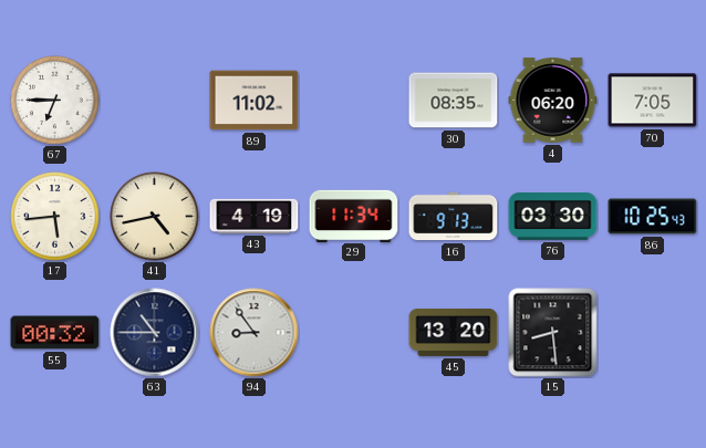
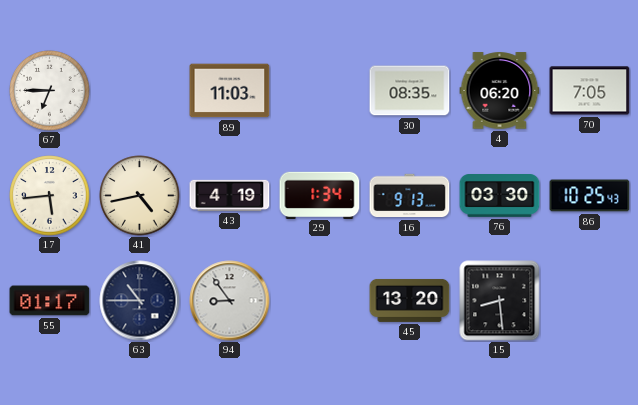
89: 11:02 -> 11:03 (230, 91)
29: 11:34 -> 1:34 (320, 195)
55: 00:32 -> 01:17 (50, 301)
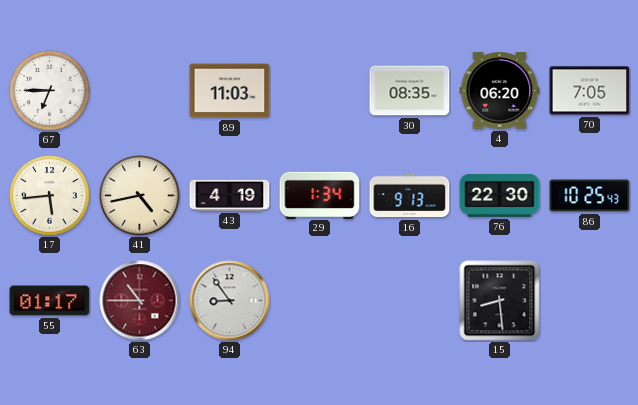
76: 03:30 -> 22:30 (500, 196)
63 dial: navy -> burgundy (140, 301)
45: 13:20 -> none (410, 300)
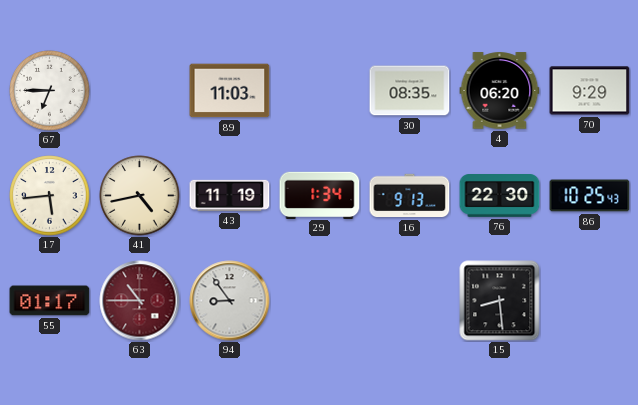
70: 7:05 -> 9:29 (590, 91)
43: 4:19 -> 11:19 (230, 195)
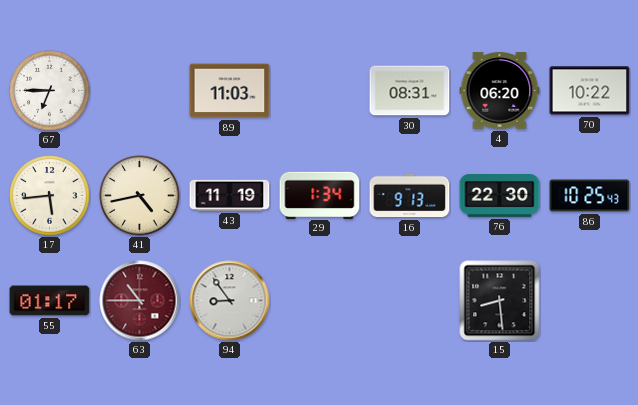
30: 08:35 -> 08:31 (410, 91)
70: 9:29 -> 10:22 (590, 91)
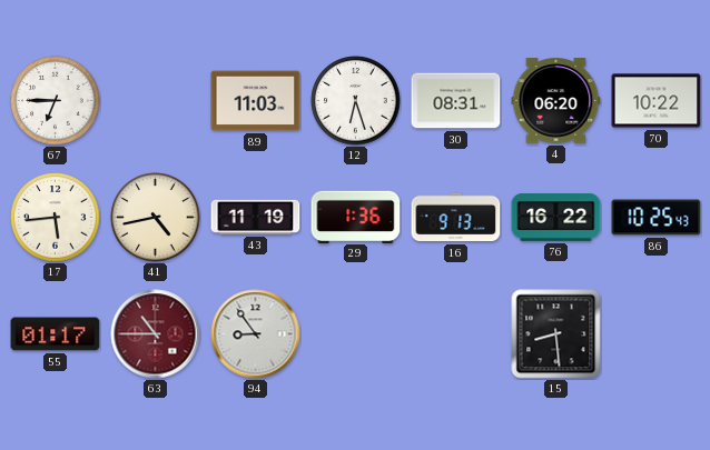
12: none -> 6:27 (356, 101)
29: 1:34 -> 1:36 (356, 217)
76: 22:30 -> 16:22 (556, 218)
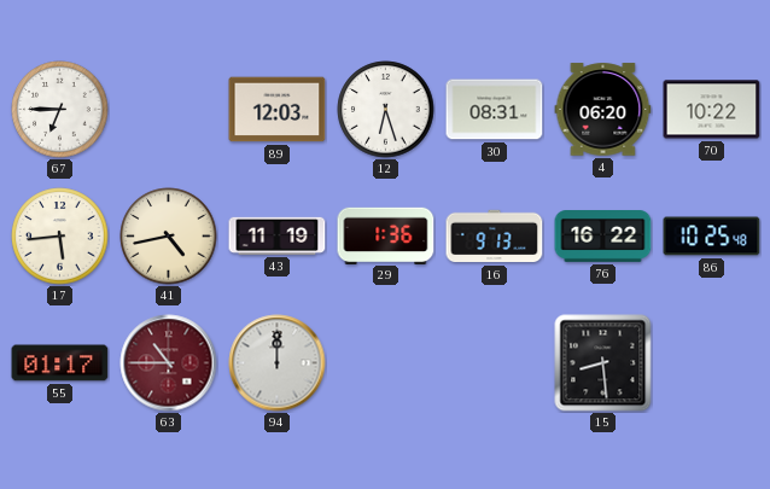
89: 11:03 -> 12:03 (278, 110)
86: 10:25:43 -> 10:25:48 (712, 237)
94: 8:54 -> 12:00 (278, 363)
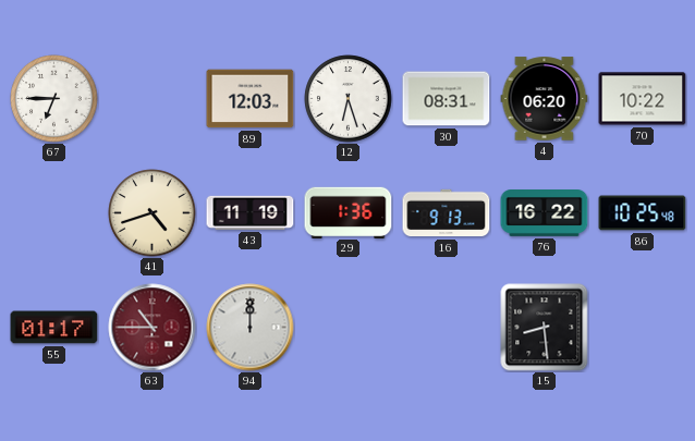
17: 5:44 -> none (60, 237)
41: 4:43 -> 4:42 (153, 213)
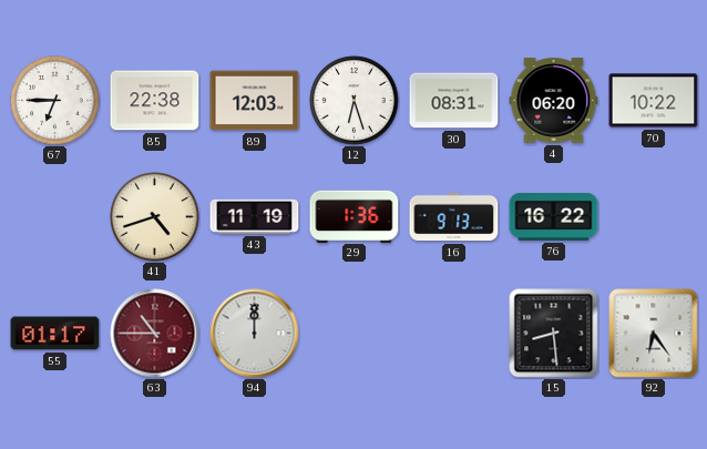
85: none -> 22:38 (155, 101)
86: 10:25 -> none (643, 213)
92: none -> 6:24 (654, 334)
